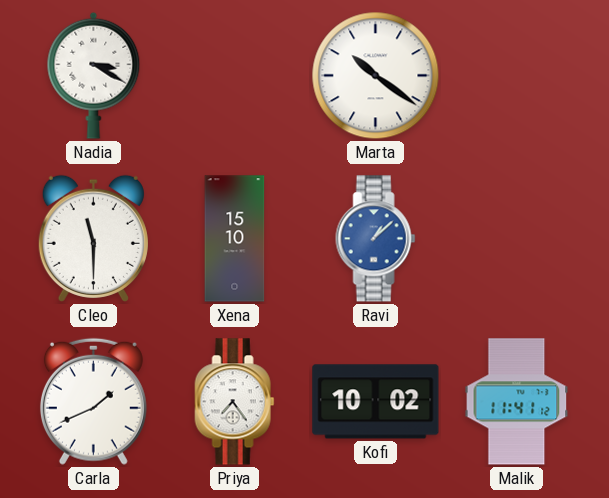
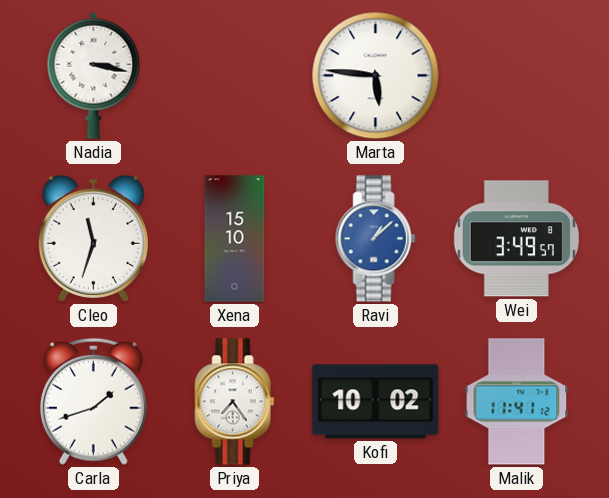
Nadia: 3:20 -> 3:17 (94, 75)
Marta: 10:21 -> 5:46 (376, 76)
Cleo: 11:30 -> 11:33 (93, 238)
Wei: none -> 3:49 (516, 239)
Carla: 1:41 -> 1:42 (93, 401)
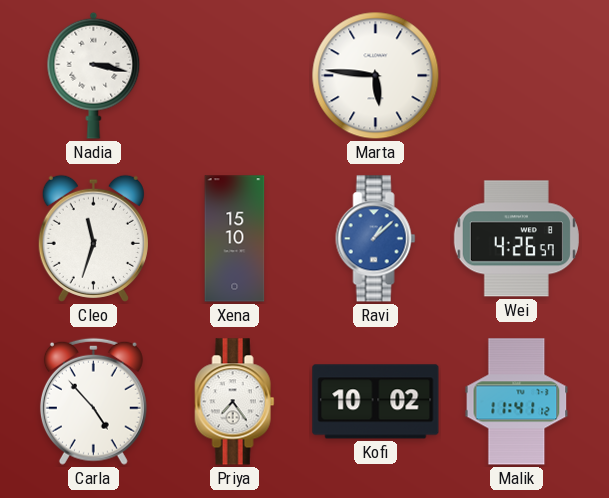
Wei: 3:49 -> 4:26 (516, 239)
Carla: 1:42 -> 4:53 (93, 401)
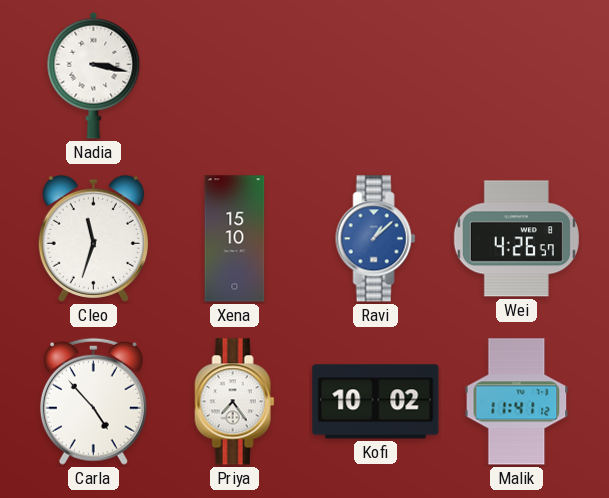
Marta: 5:46 -> none (376, 76)
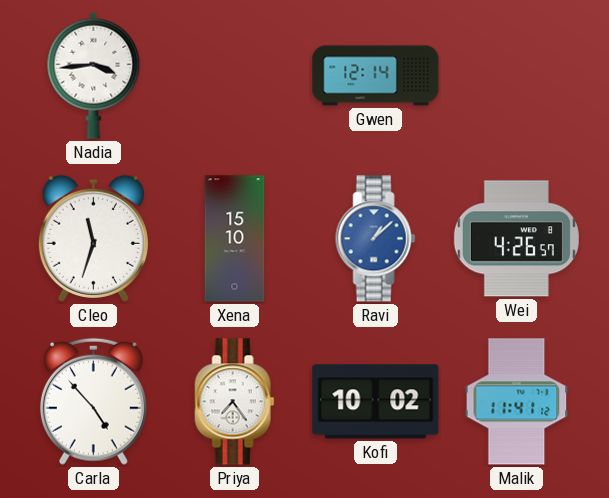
Nadia: 3:17 -> 3:44 (94, 75)
Gwen: none -> 12:14 (376, 76)
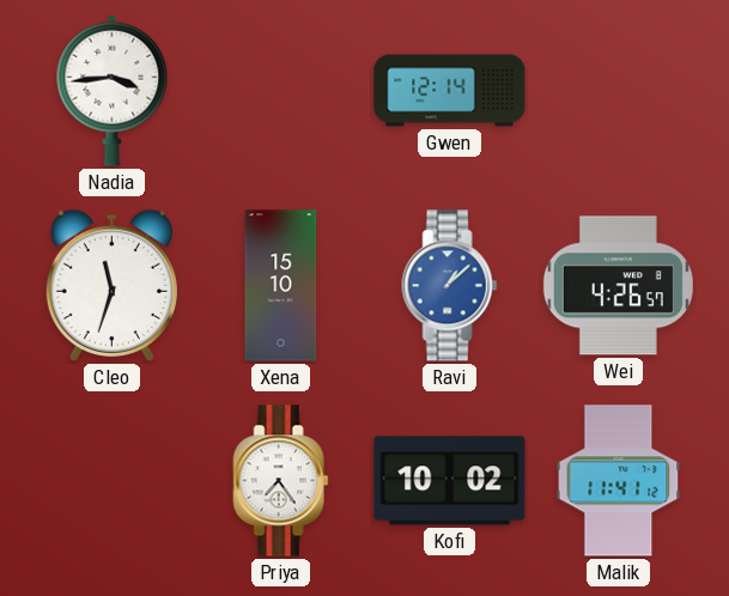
Carla: 4:53 -> none (93, 401)
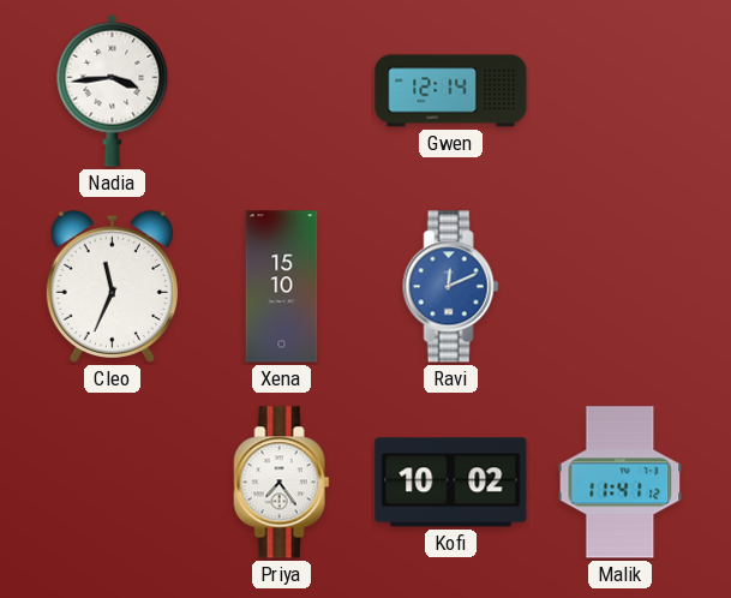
Cleo: 11:33 -> 11:34 (112, 286)
Ravi: 1:08 -> 12:11 (451, 287)
Wei: 4:26 -> none (618, 286)
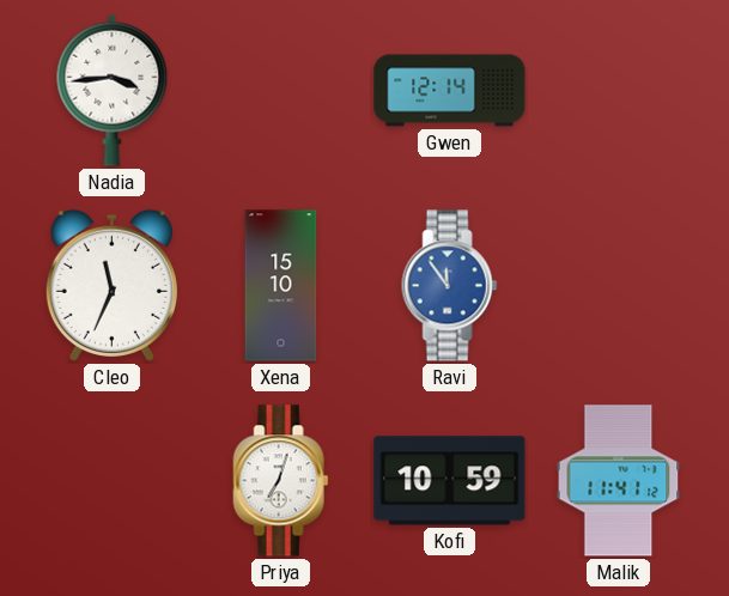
Ravi: 12:11 -> 11:54 (450, 286)
Priya: 7:24 -> 7:03 (281, 481)
Kofi: 10:02 -> 10:59 (450, 481)
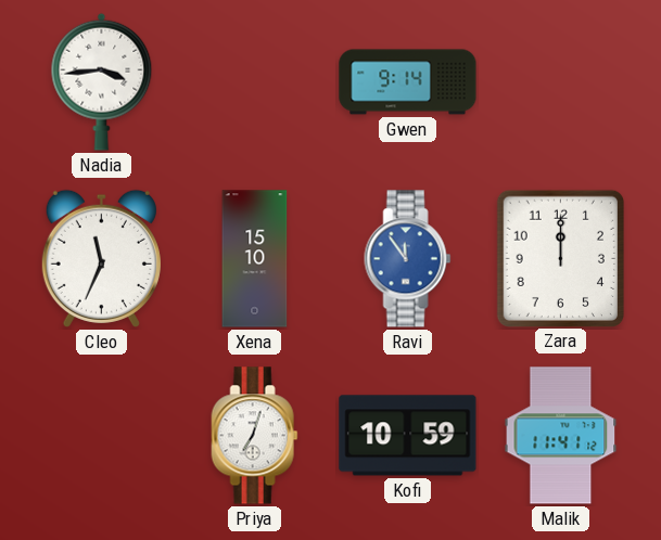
Gwen: 12:14 -> 9:14 (408, 82)
Zara: none -> 12:00 (560, 258)
